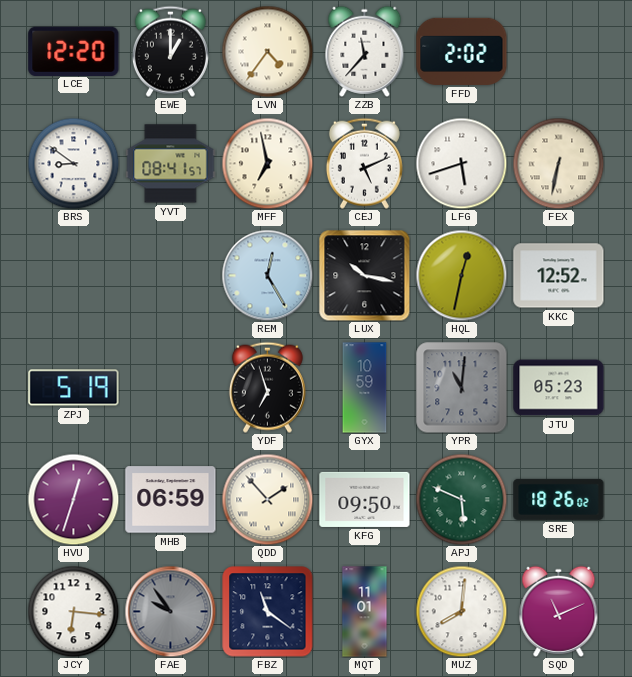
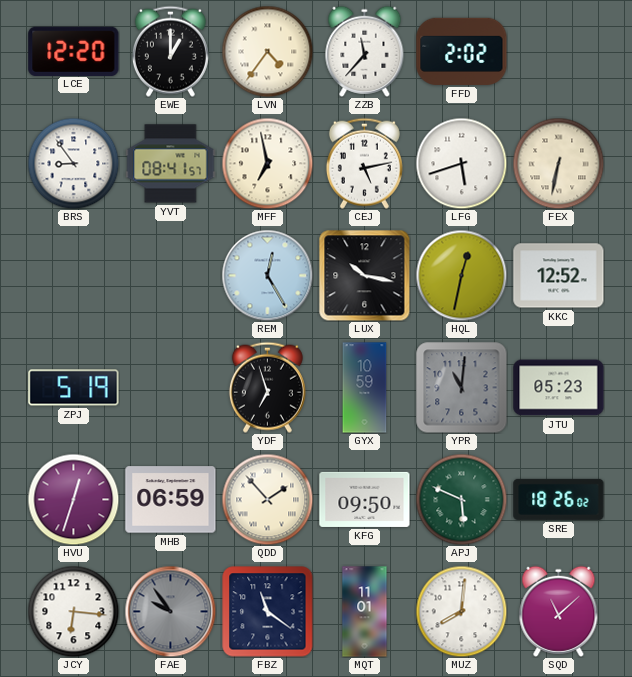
BRS: 8:51 -> 8:54 (73, 163)
CEJ: 5:11 -> 5:13 (364, 163)
SQD: 11:11 -> 11:08 (559, 611)
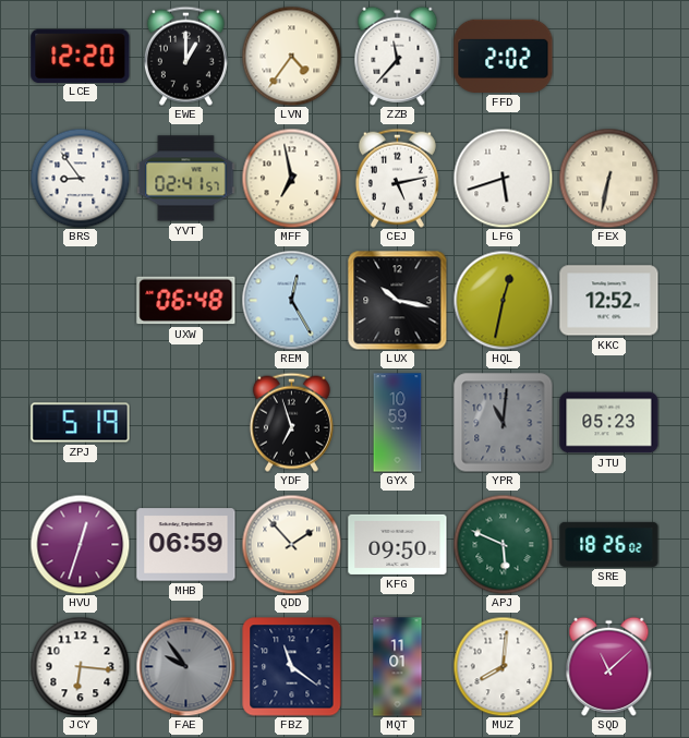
YVT: 08:41 -> 02:41 (186, 179)
UXW: none -> 06:48 (186, 301)
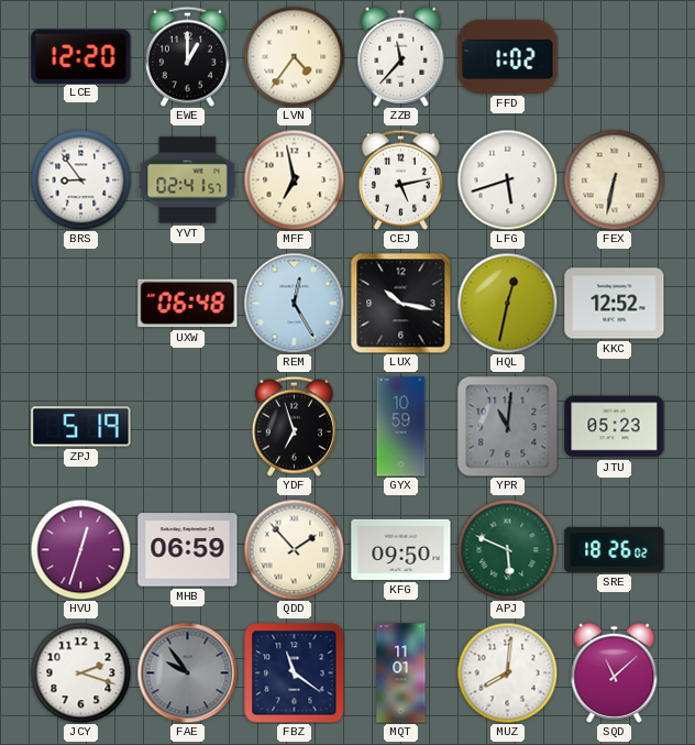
FFD: 2:02 -> 1:02 (508, 56)
JCY: 6:16 -> 2:18 (80, 672)
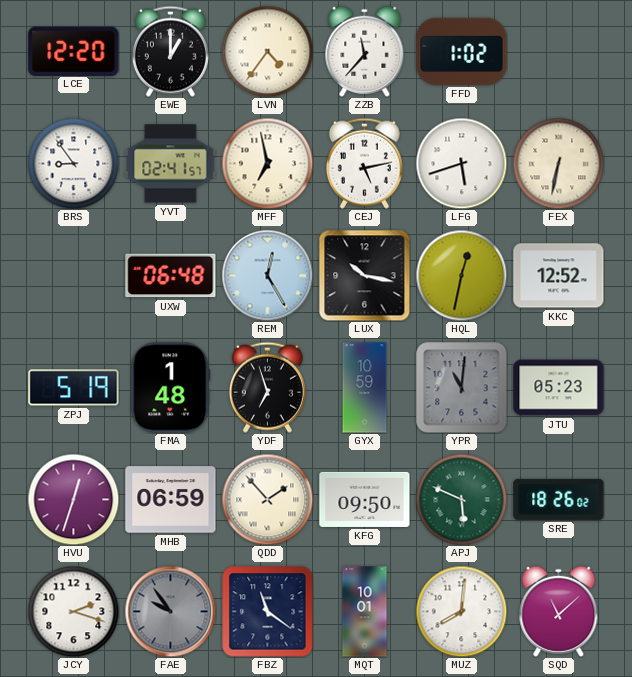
FMA: none -> 1:48 (171, 388)
MQT: 11:01 -> 10:01 (365, 612)
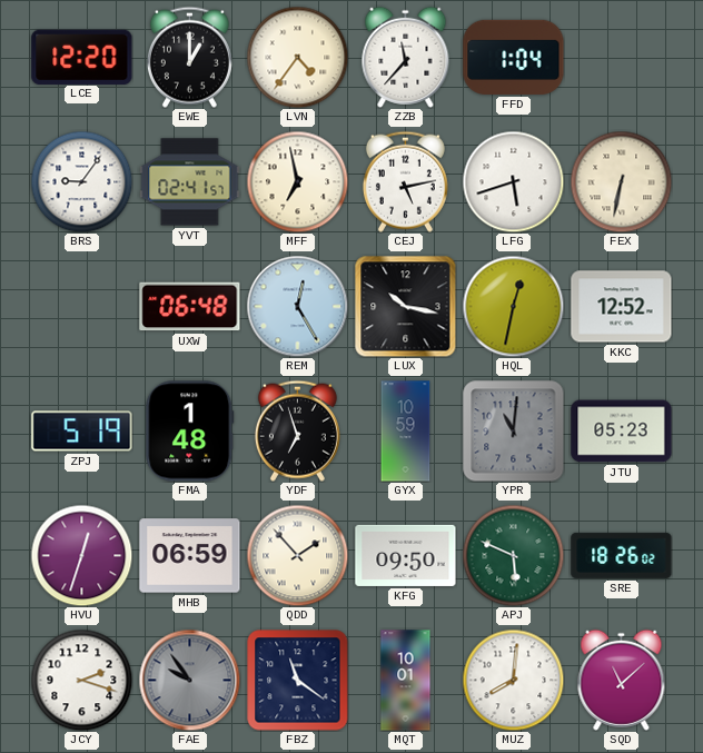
FFD: 1:02 -> 1:04 (514, 57)
BRS: 8:54 -> 9:06 (81, 181)
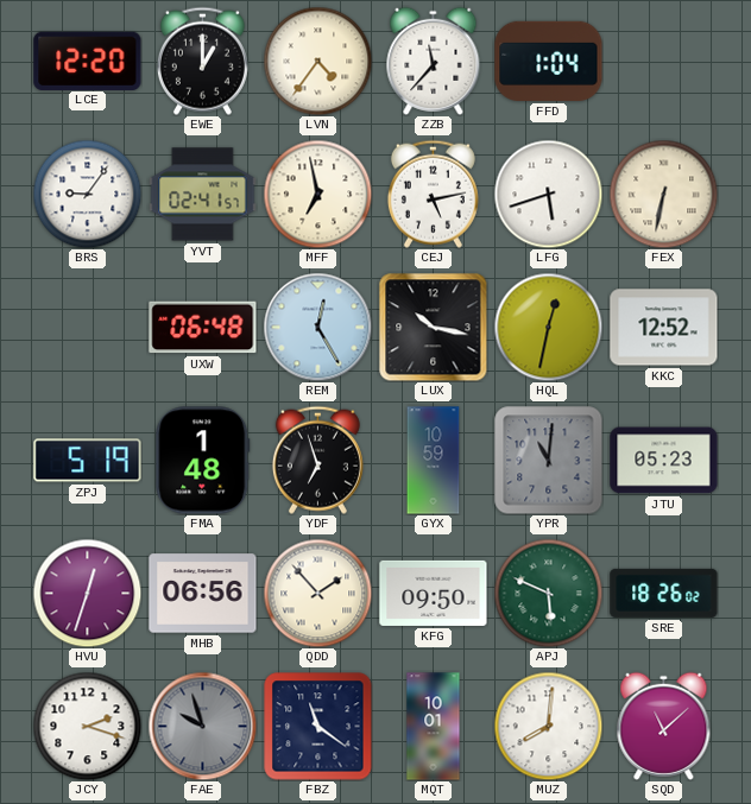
MHB: 06:59 -> 06:56 (203, 594)
FAE: 9:54 -> 9:57 (202, 726)
